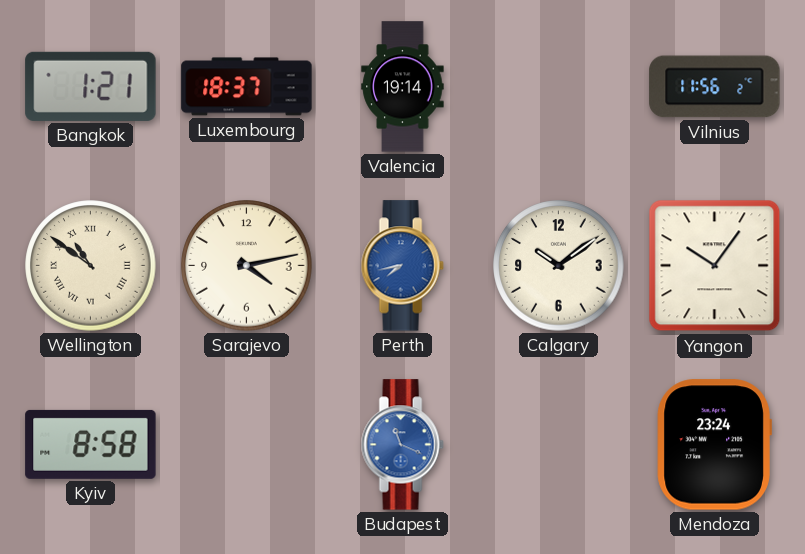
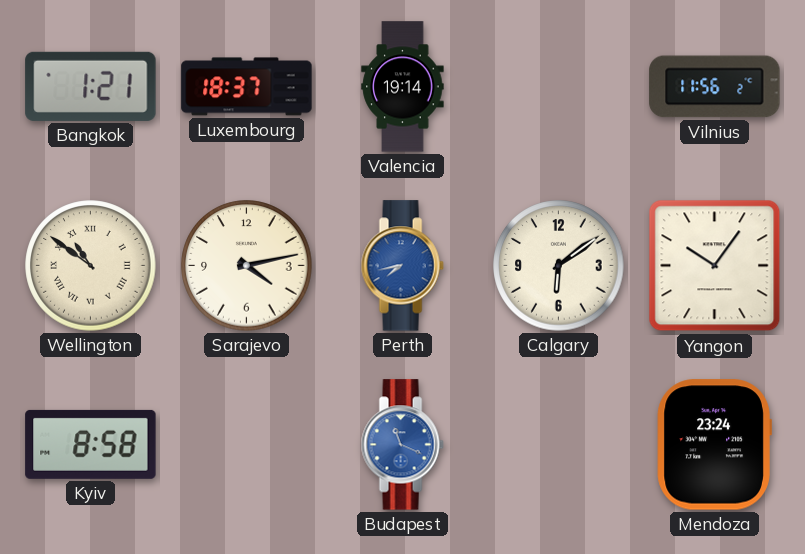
Calgary: 10:09 -> 6:09 (559, 266)
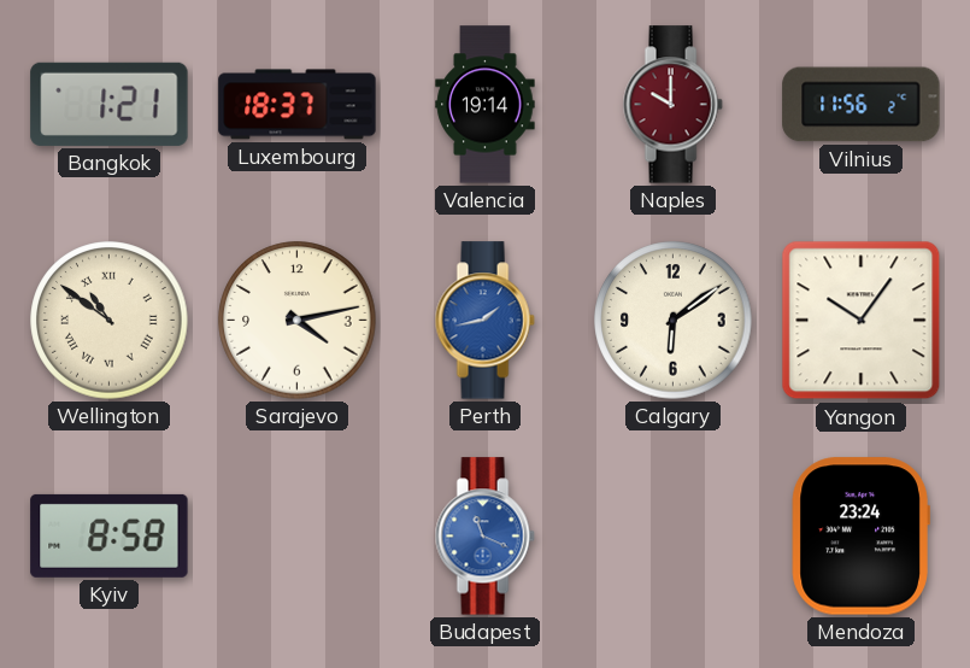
Naples: none -> 10:00 (672, 105)
Perth: 7:43 -> 1:43 (484, 321)
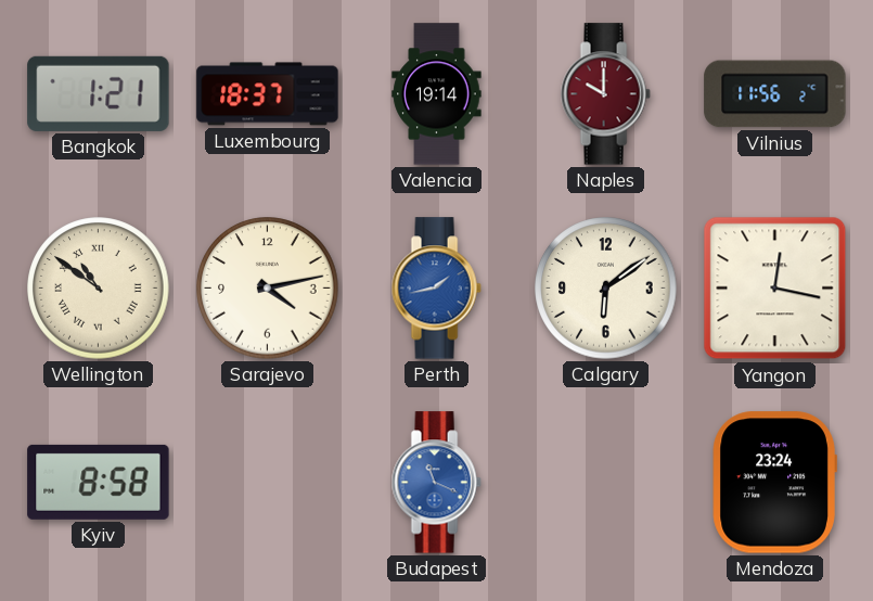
Yangon: 10:06 -> 12:17 (775, 289)
